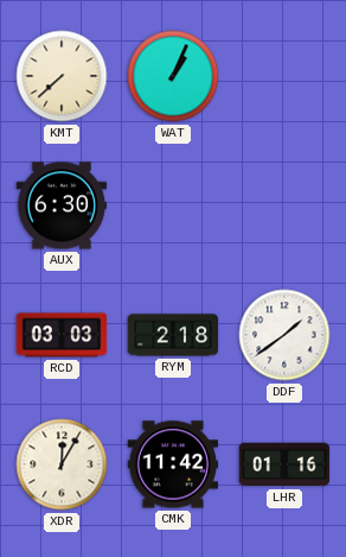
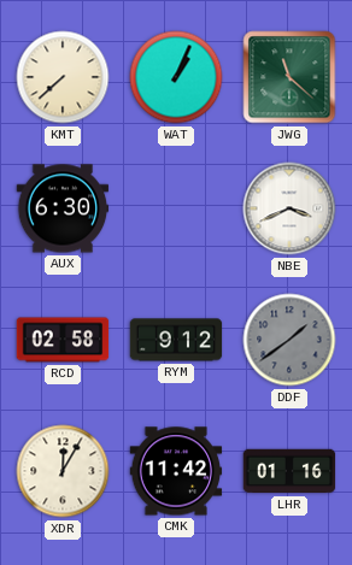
JWG: none -> 11:22 (289, 77)
NBE: none -> 3:41 (289, 208)
RCD: 03:03 -> 02:58 (63, 340)
RYM: 2:18 -> 9:12 (176, 340)
DDF dial: white -> grey (289, 340)
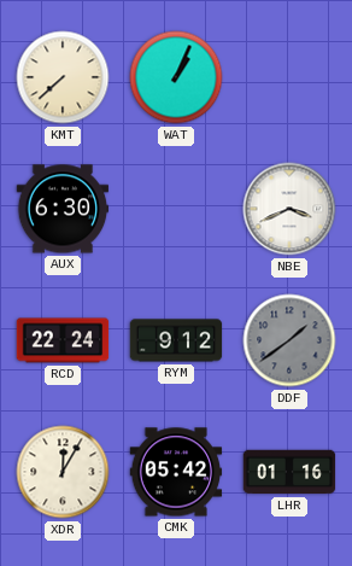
JWG: 11:22 -> none (289, 77)
RCD: 02:58 -> 22:24 (63, 340)
CMK: 11:42 -> 05:42 (176, 472)
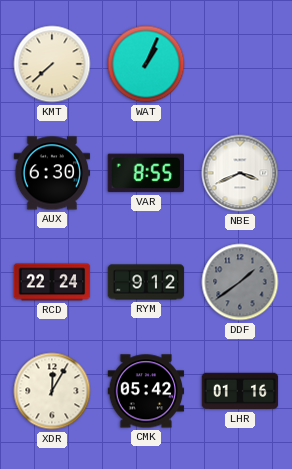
VAR: none -> 8:55 (145, 173)
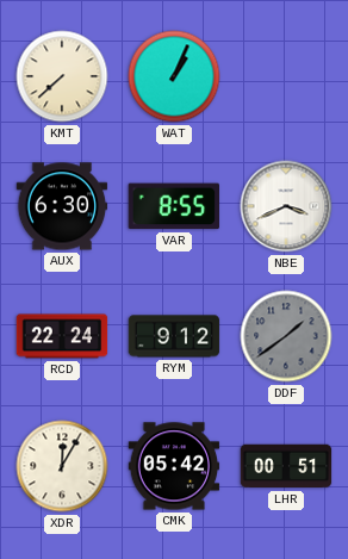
LHR: 01:16 -> 00:51 (286, 466)
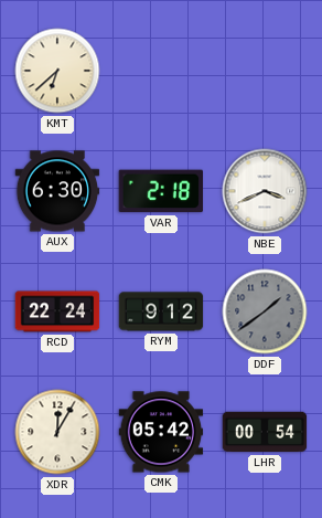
KMT: 7:38 -> 6:38 (57, 71)
WAT: 1:04 -> none (174, 76)
VAR: 8:55 -> 2:18 (160, 191)
LHR: 00:51 -> 00:54 (265, 432)
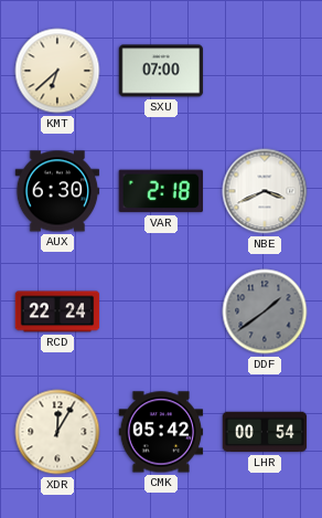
SXU: none -> 07:00 (161, 71)
RYM: 9:12 -> none (161, 311)
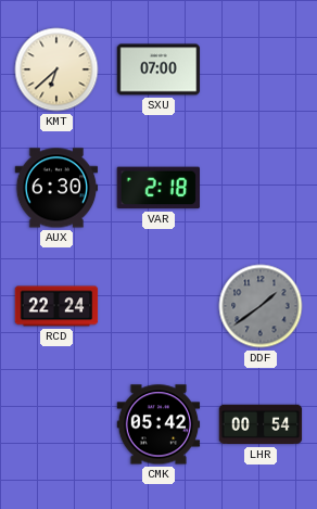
NBE: 3:41 -> none (265, 191)
XDR: 12:05 -> none (57, 432)
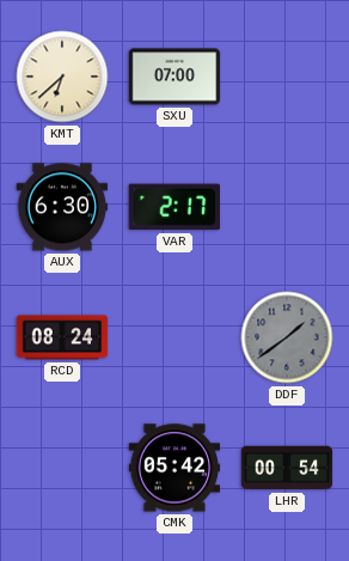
VAR: 2:18 -> 2:17 (173, 207)
RCD: 22:24 -> 08:24 (62, 337)
